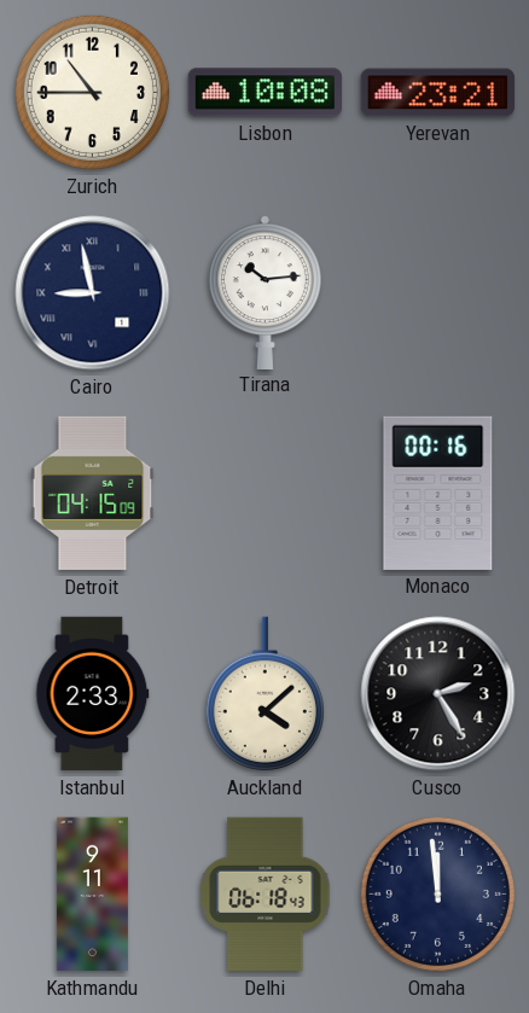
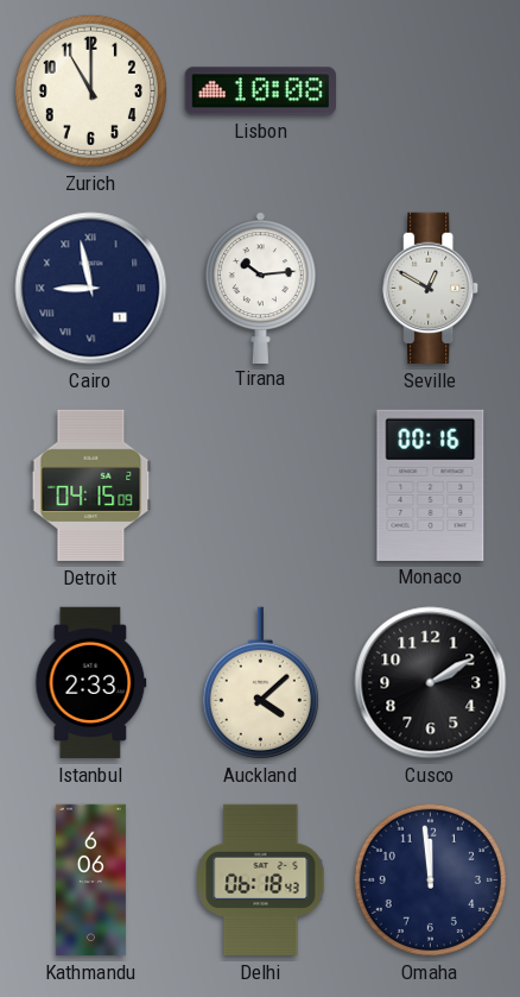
Zurich: 10:45 -> 11:00 (90, 90)
Yerevan: 23:21 -> none (437, 93)
Seville: none -> 12:50 (431, 289)
Cusco: 2:25 -> 2:10 (431, 683)
Kathmandu: 9:11 -> 6:06 (90, 881)
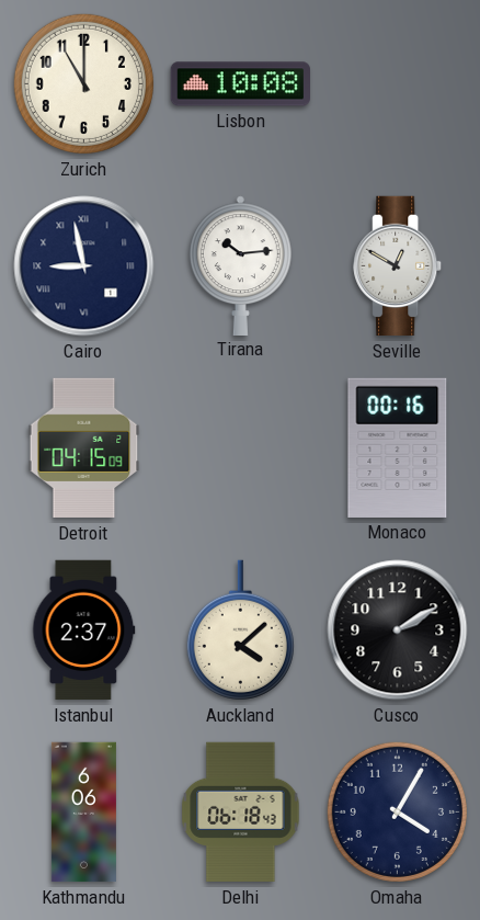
Istanbul: 2:33 -> 2:37 (84, 631)
Omaha: 11:59 -> 4:05 (397, 811)
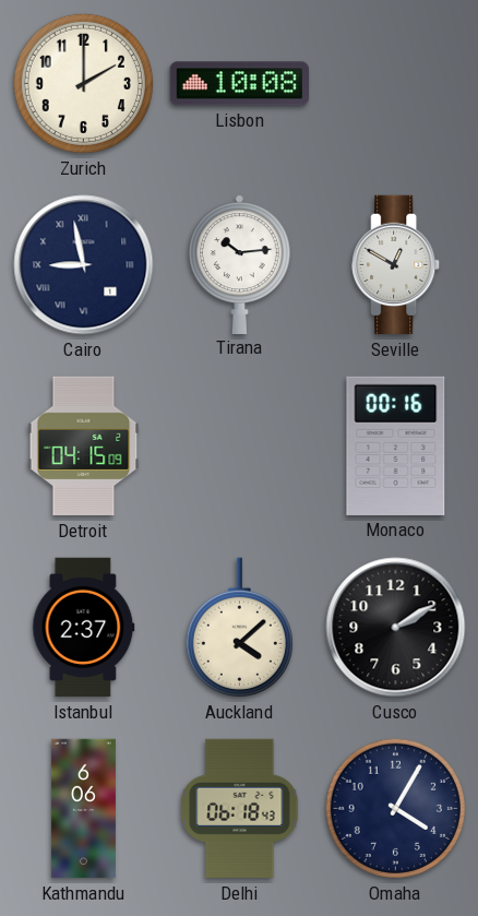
Zurich: 11:00 -> 2:00 (83, 83)
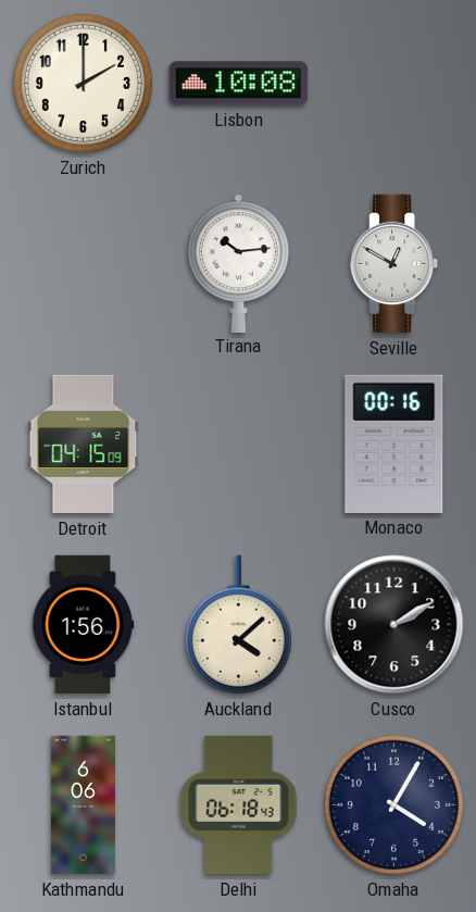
Cairo: 8:58 -> none (84, 265)
Istanbul: 2:37 -> 1:56 (84, 625)
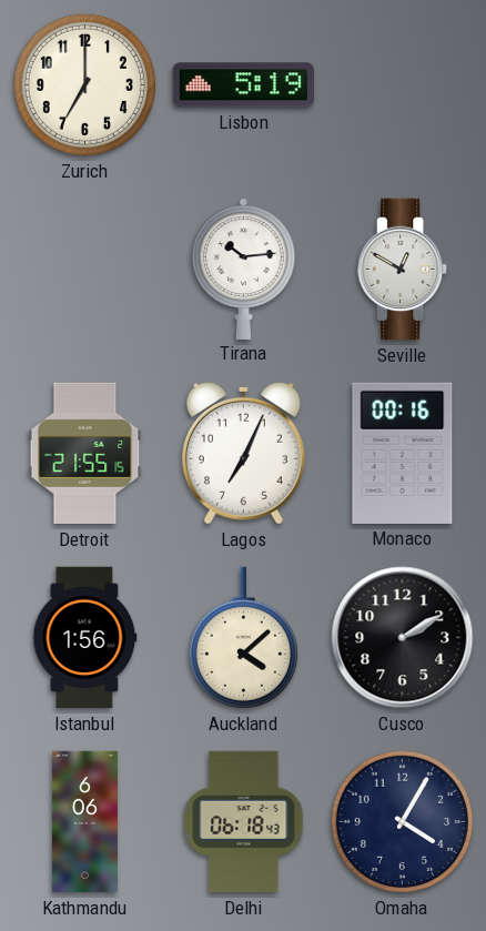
Zurich: 2:00 -> 7:00 (84, 84)
Lisbon: 10:08 -> 5:19 (243, 85)
Detroit: 04:15 -> 21:55 (85, 454)
Lagos: none -> 7:04 (243, 453)
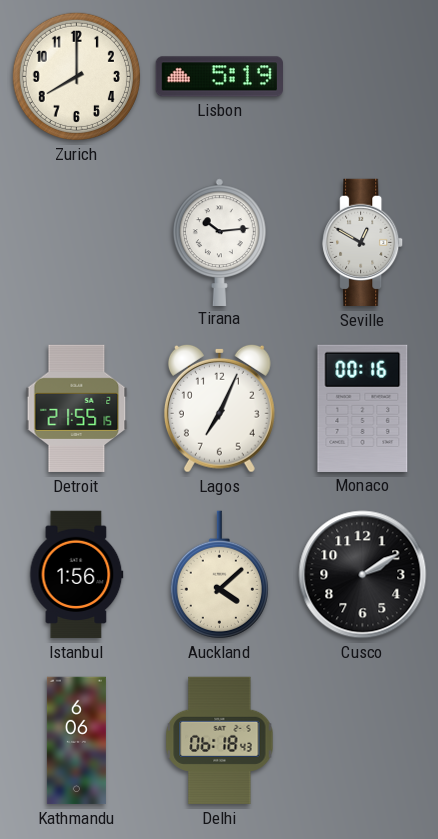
Zurich: 7:00 -> 8:00 (76, 76)
Omaha: 4:05 -> none (402, 821)
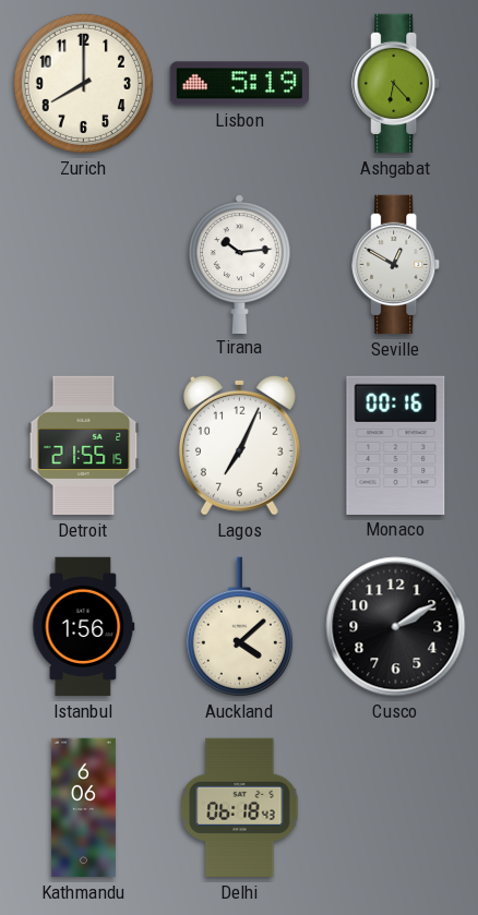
Ashgabat: none -> 6:23 (396, 84)
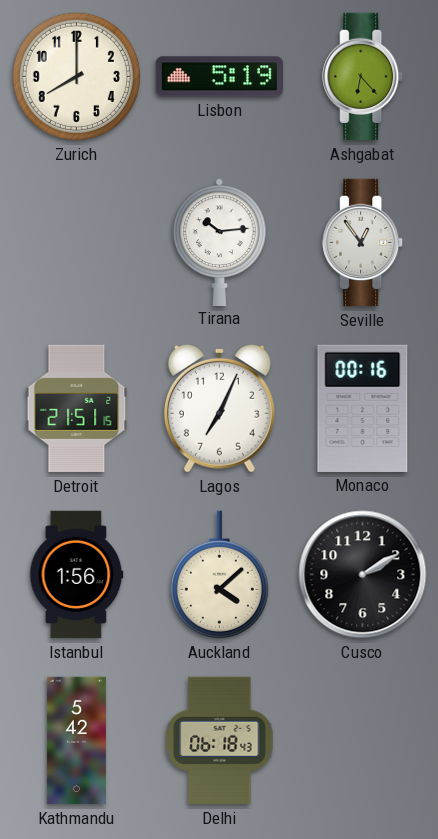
Seville: 12:50 -> 12:54 (363, 243)
Detroit: 21:55 -> 21:51 (77, 409)
Kathmandu: 6:06 -> 5:42 (76, 741)
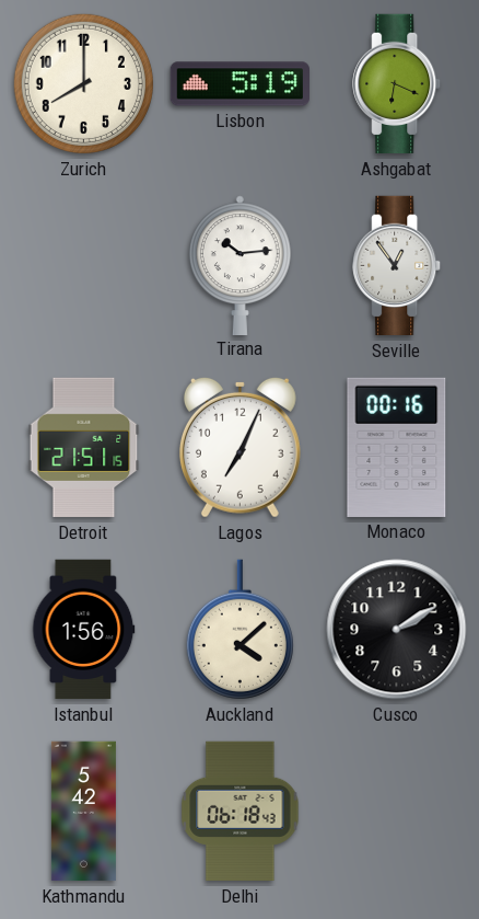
Ashgabat: 6:23 -> 6:19 (397, 84)
